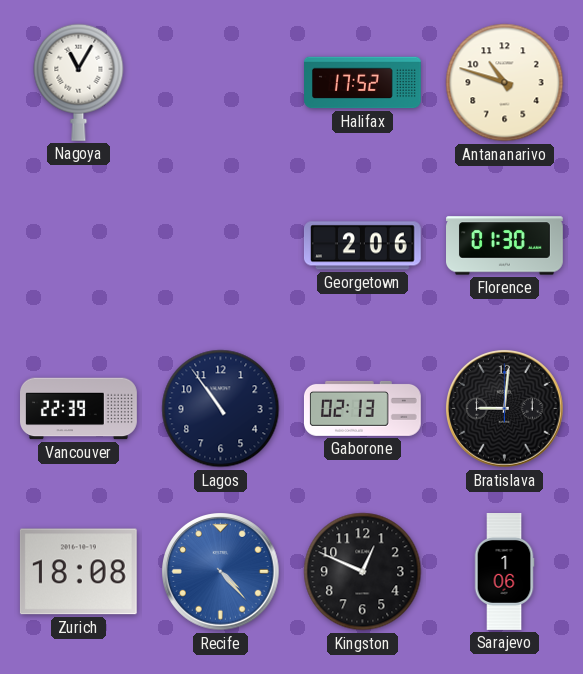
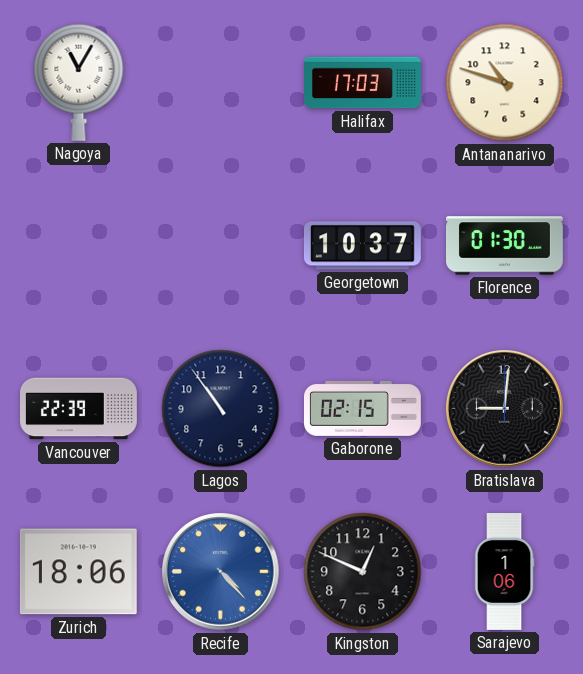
Halifax: 17:52 -> 17:03 (363, 83)
Georgetown: 2:06 -> 10:37 (362, 246)
Gaborone: 02:13 -> 02:15 (362, 408)
Zurich: 18:08 -> 18:06 (78, 572)
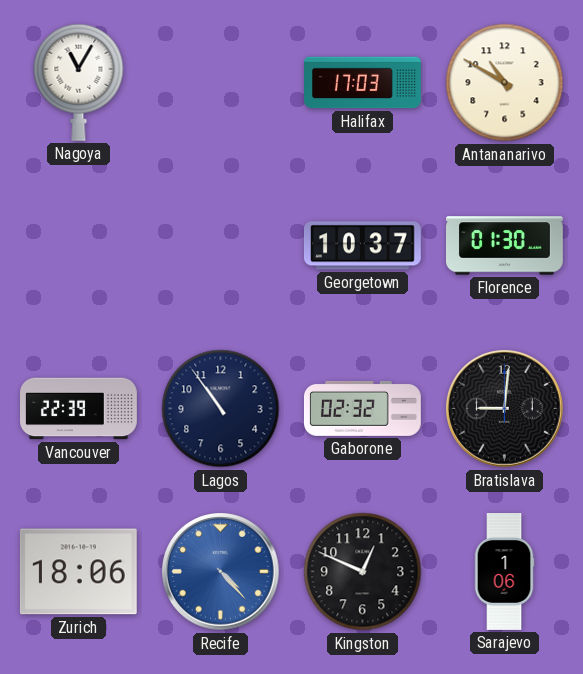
Antananarivo: 10:48 -> 10:50 (505, 83)
Gaborone: 02:15 -> 02:32 (362, 408)
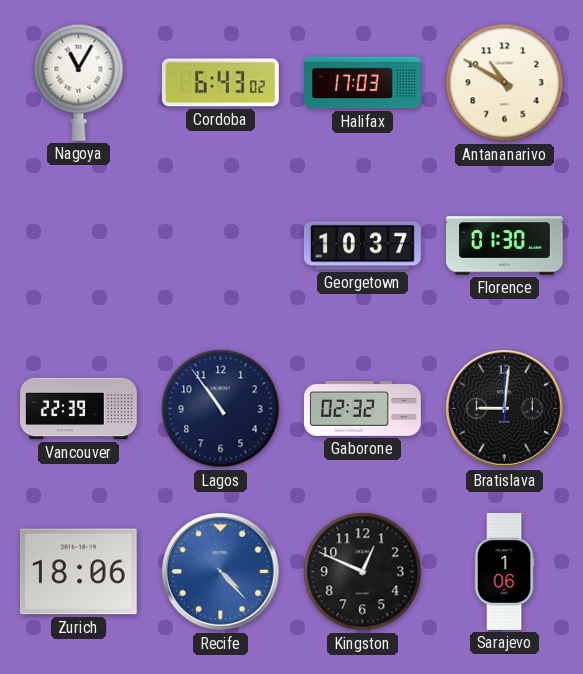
Cordoba: none -> 6:43 (220, 83)
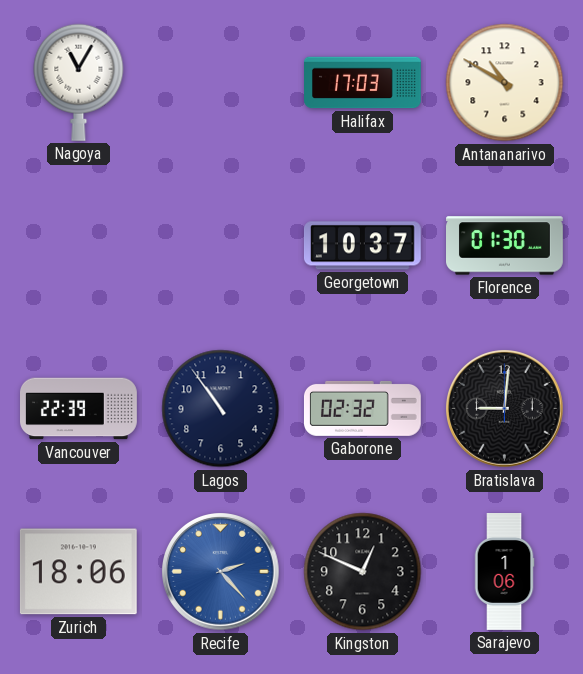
Cordoba: 6:43 -> none (220, 83)
Recife: 4:23 -> 2:23 (221, 572)
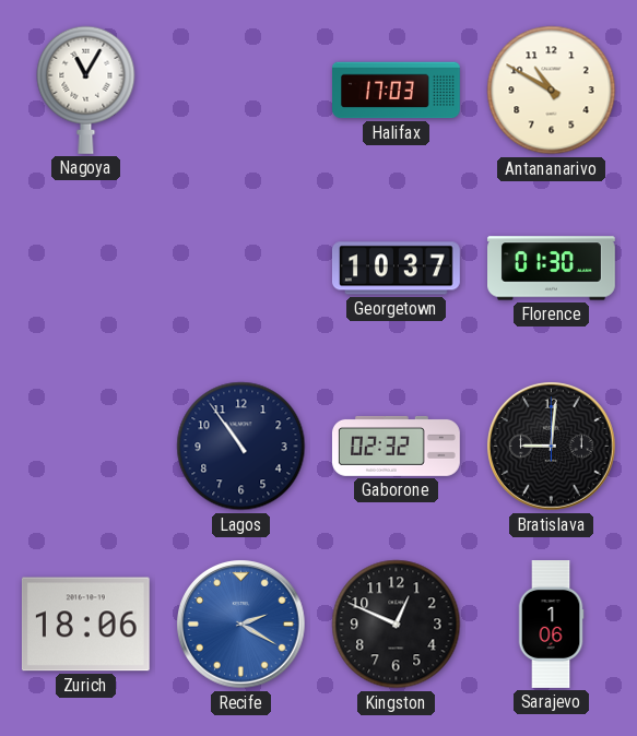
Vancouver: 22:39 -> none (79, 409)
Recife: 2:23 -> 2:20 (241, 625)
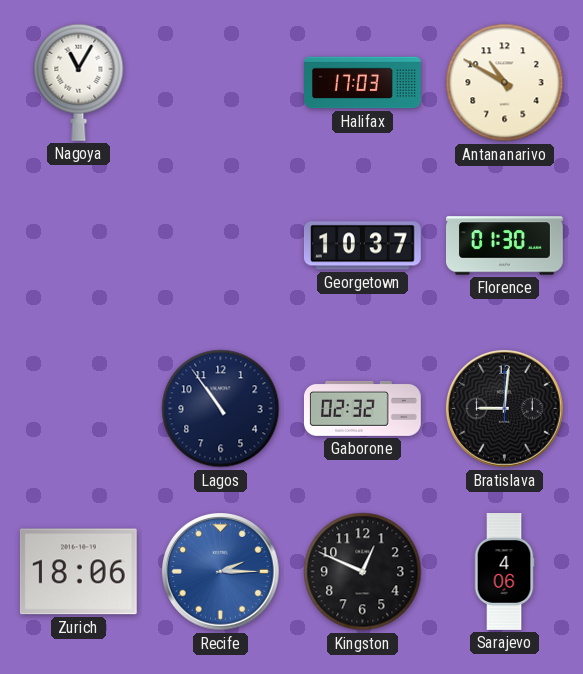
Recife: 2:20 -> 2:15 (221, 572)
Sarajevo: 1:06 -> 4:06 (504, 572)
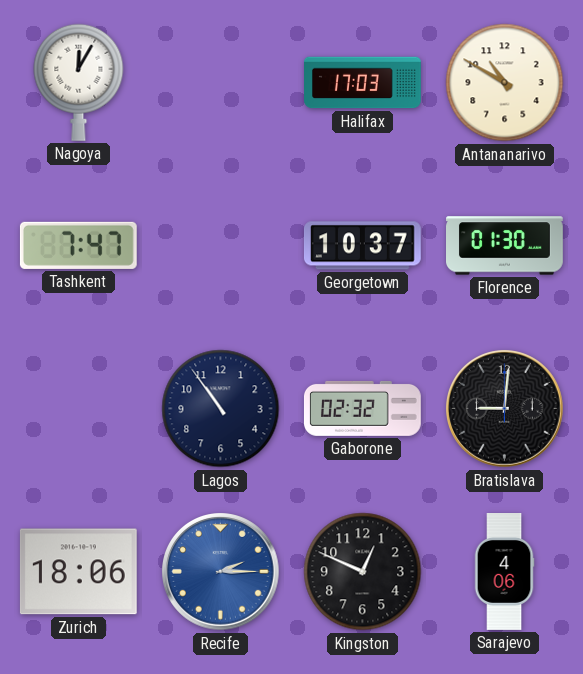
Nagoya: 11:05 -> 12:05 (79, 82)
Tashkent: none -> 7:47 (78, 245)
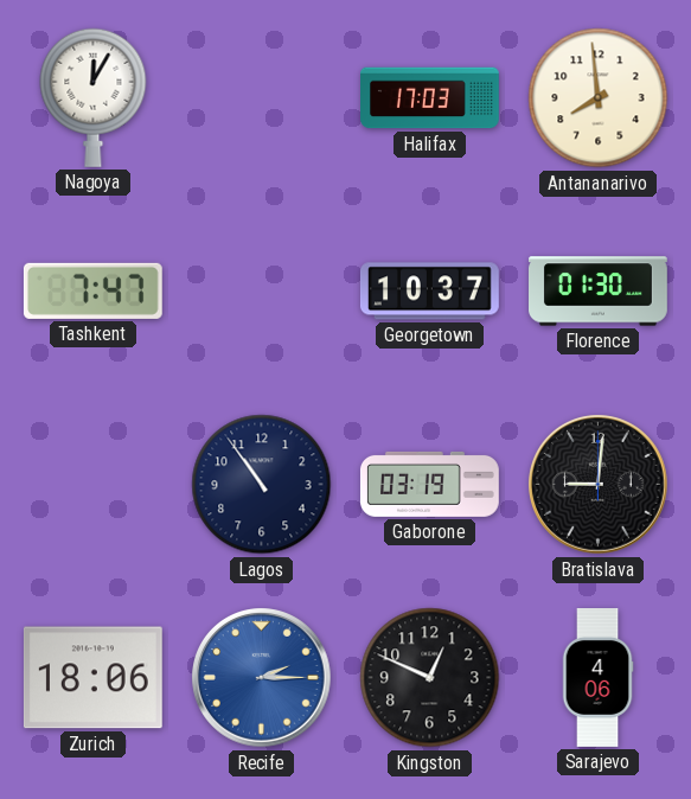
Antananarivo: 10:50 -> 7:59 (599, 98)
Gaborone: 02:32 -> 03:19 (429, 484)
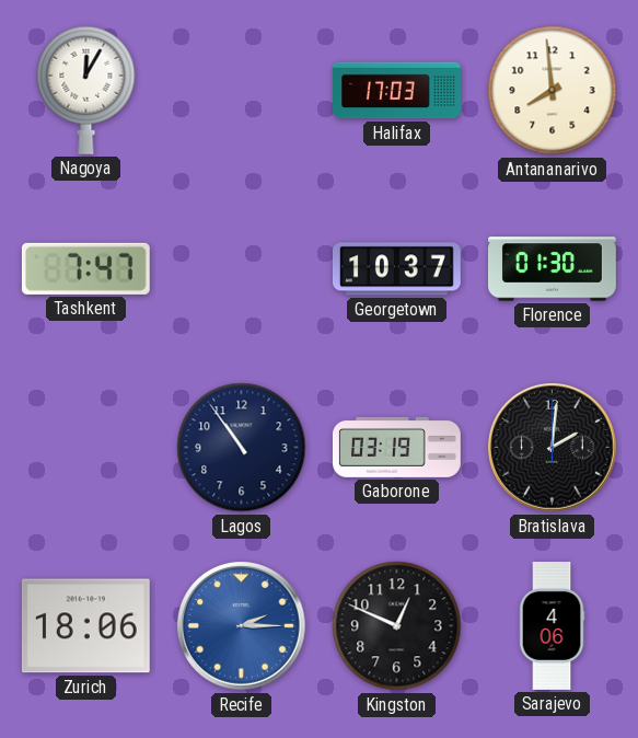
Bratislava: 9:01 -> 2:01 (553, 448)
